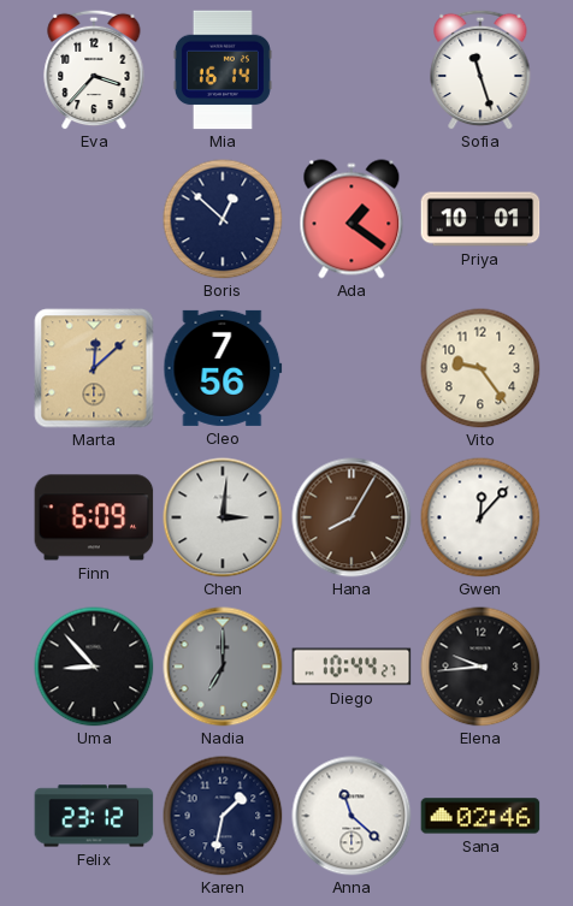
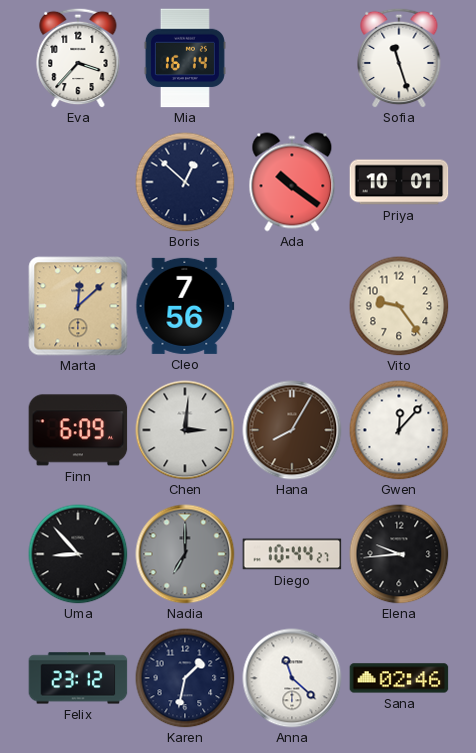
Ada: 1:21 -> 10:21 (292, 182)
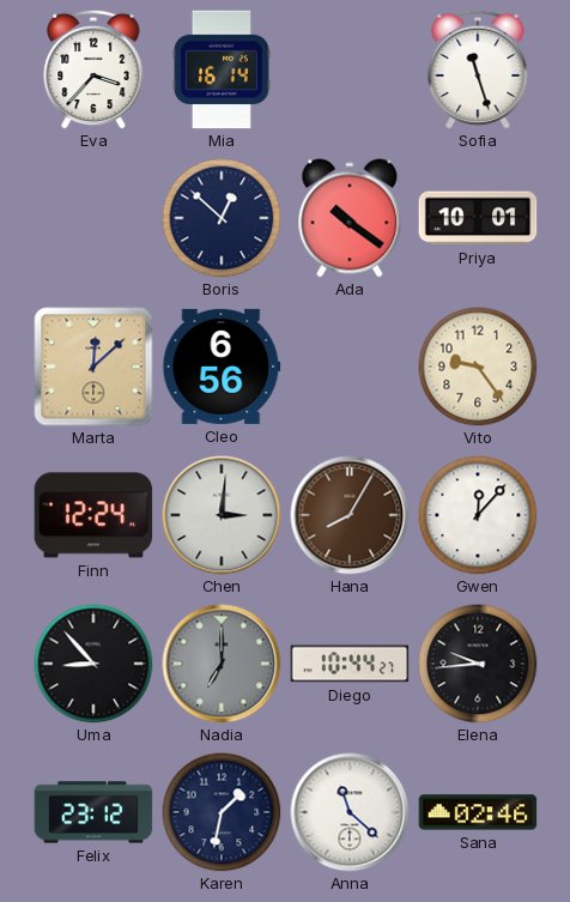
Cleo: 7:56 -> 6:56 (222, 367)
Finn: 6:09 -> 12:24 (93, 515)
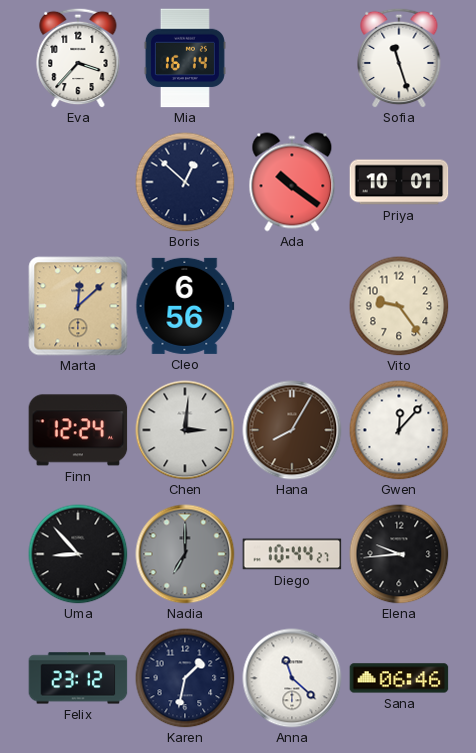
Sana: 02:46 -> 06:46 (399, 678)
